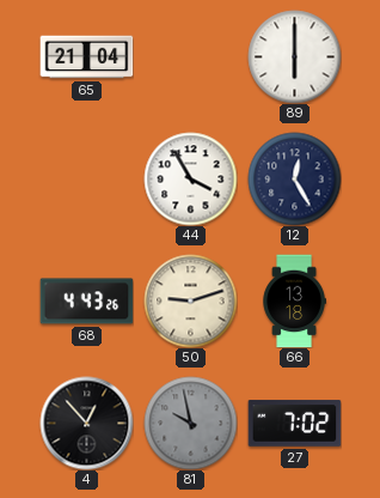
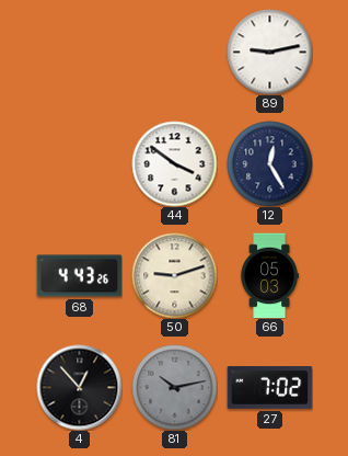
65: 21:04 -> none (86, 57)
89: 6:00 -> 9:13 (269, 52)
44: 3:55 -> 3:51 (174, 163)
66: 13:18 -> 05:03 (269, 275)
81: 9:58 -> 10:13 (174, 387)
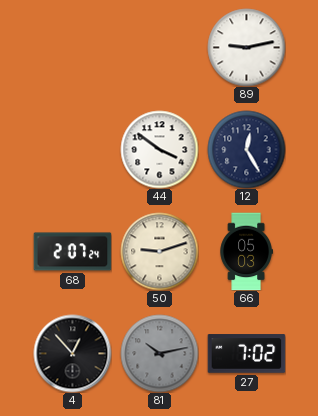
68: 4:43 -> 2:07 (72, 252)
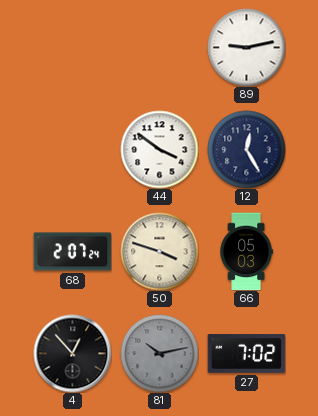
50: 9:12 -> 3:48 (159, 251)
